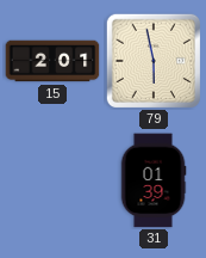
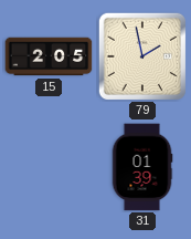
15: 2:01 -> 2:05 (49, 56)
79: 5:58 -> 1:58 (141, 55)
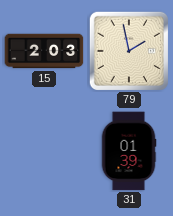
15: 2:05 -> 2:03 (44, 51)
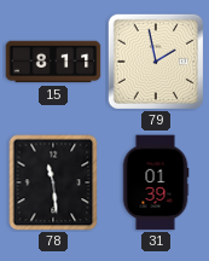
15: 2:03 -> 8:11 (53, 62)
78: none -> 11:29 (53, 182)
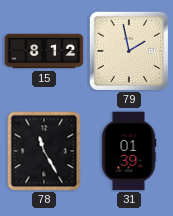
15: 8:11 -> 8:12 (44, 51)
78: 11:29 -> 11:25 (44, 151)
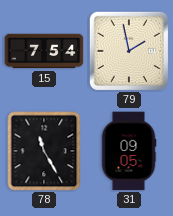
15: 8:12 -> 7:54 (44, 51)
31: 01:39 -> 09:05 (129, 151)
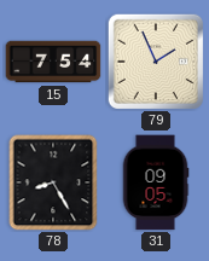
79: 1:58 -> 1:56 (155, 60)
78: 11:25 -> 8:25 (53, 182)
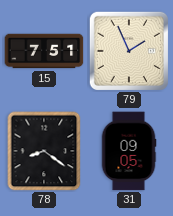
15: 7:54 -> 7:51 (44, 51)
78: 8:25 -> 8:21 (44, 151)
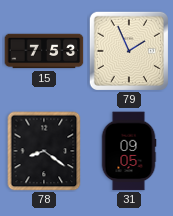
15: 7:51 -> 7:53 (44, 51)
